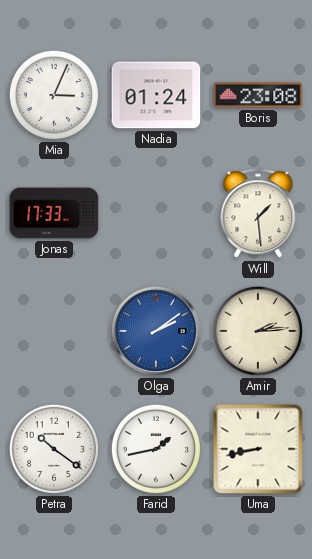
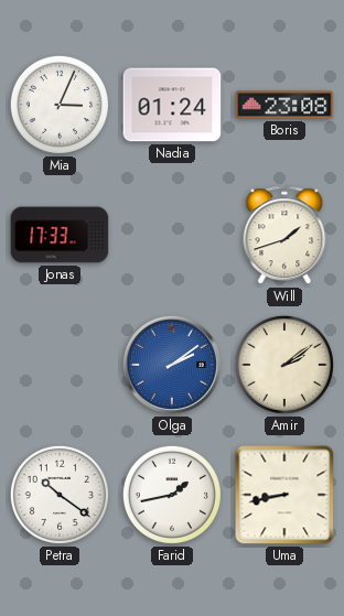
Will: 1:29 -> 1:42 (284, 236)
Amir: 2:14 -> 2:09 (284, 365)
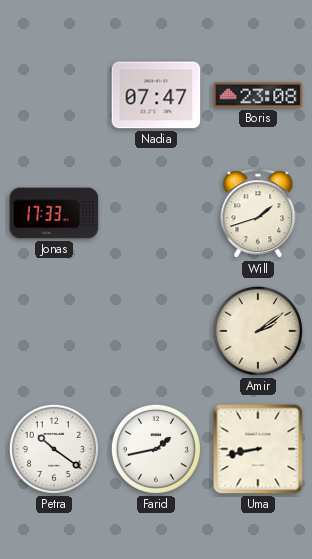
Mia: 3:04 -> none (60, 105)
Nadia: 01:24 -> 07:47 (156, 95)
Olga: 2:09 -> none (172, 365)
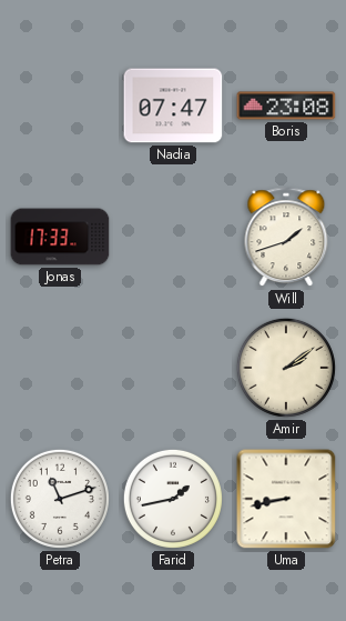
Petra: 10:21 -> 11:12 (60, 499)
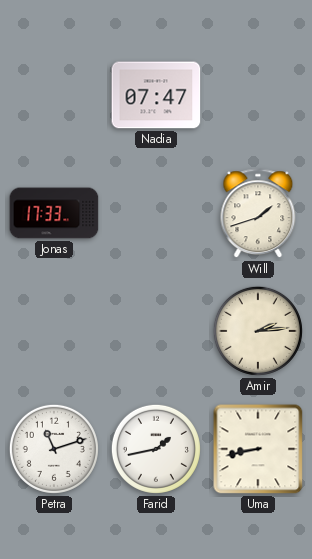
Boris: 23:08 -> none (286, 106)
Amir: 2:09 -> 2:14 (258, 331)
